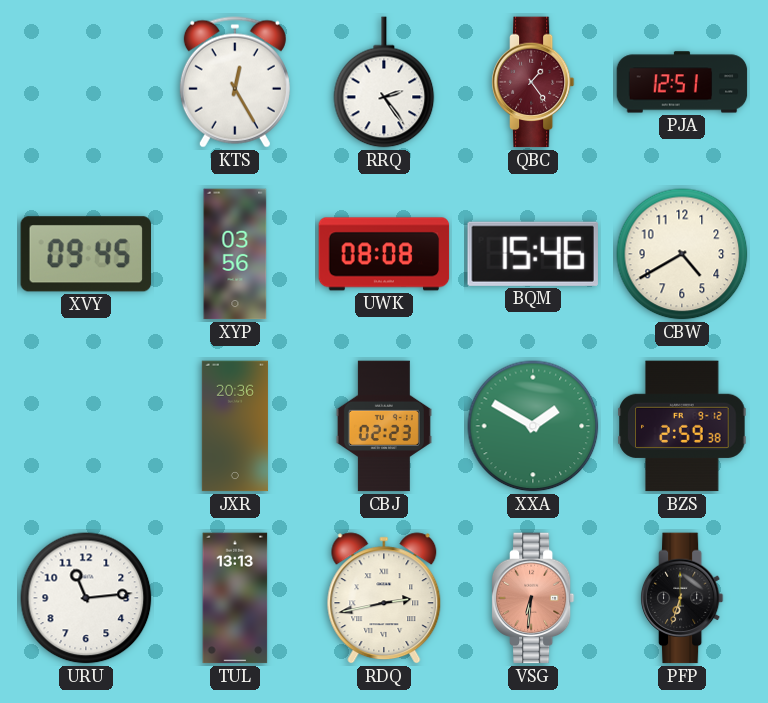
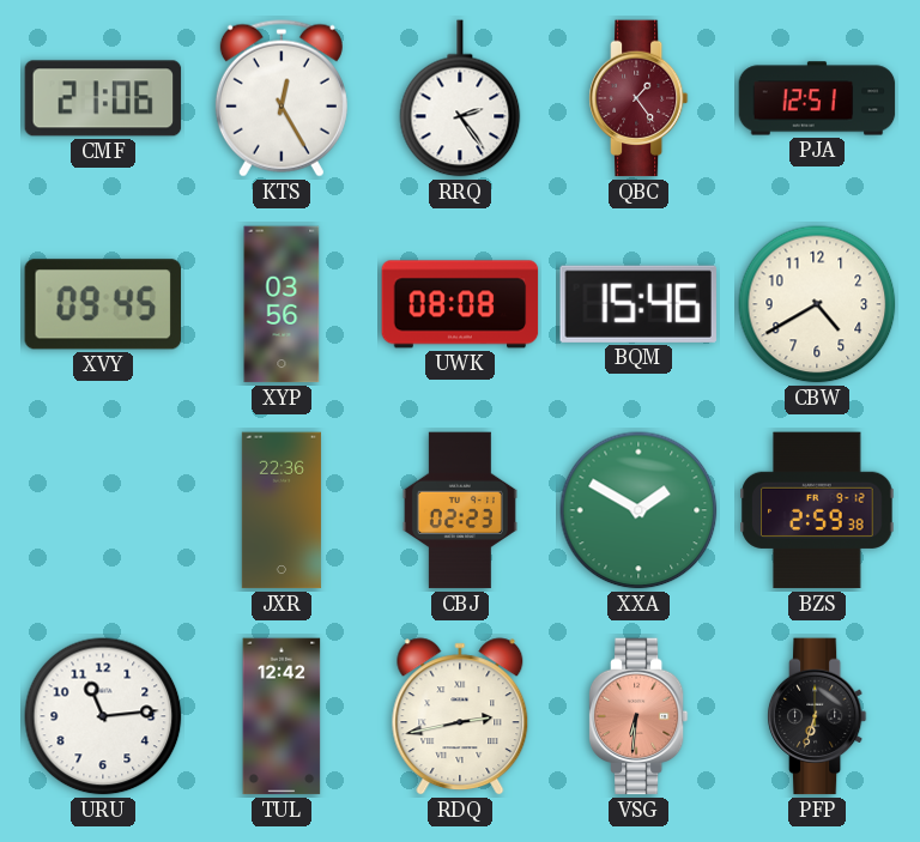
CMF: none -> 21:06 (103, 98)
JXR: 20:36 -> 22:36 (282, 510)
TUL: 13:13 -> 12:42 (282, 716)
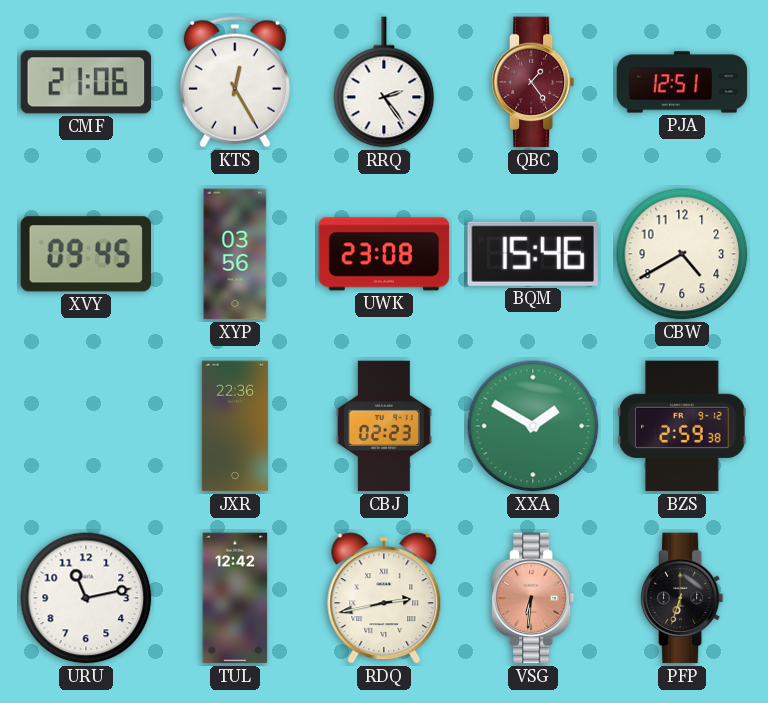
UWK: 08:08 -> 23:08 (384, 254)
URU: 11:14 -> 11:13 (86, 598)
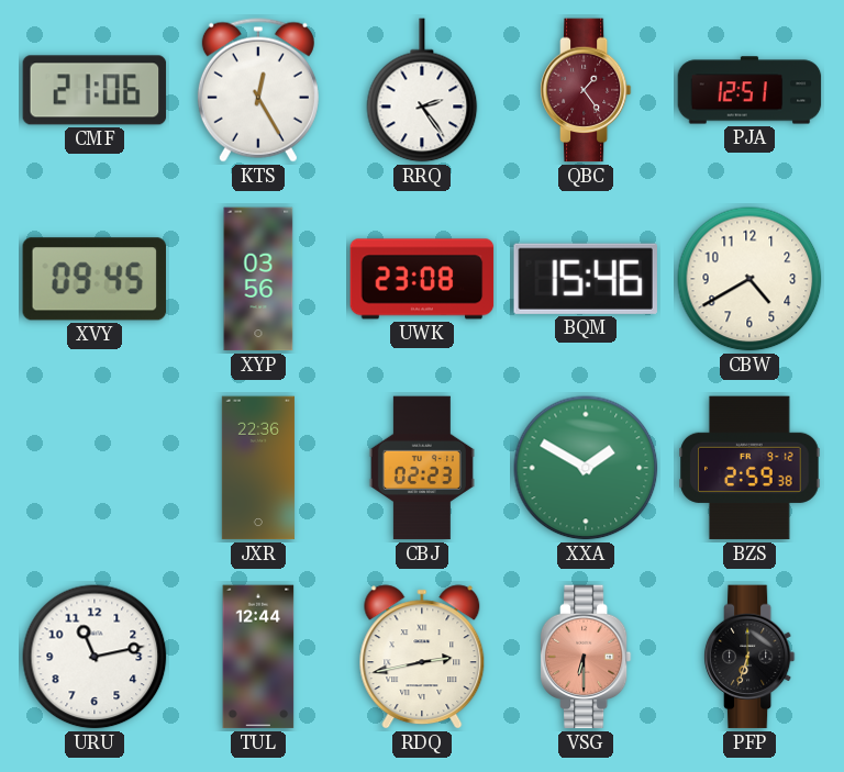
TUL: 12:42 -> 12:44 (258, 657)
VSG: 6:31 -> 6:30 (586, 657)
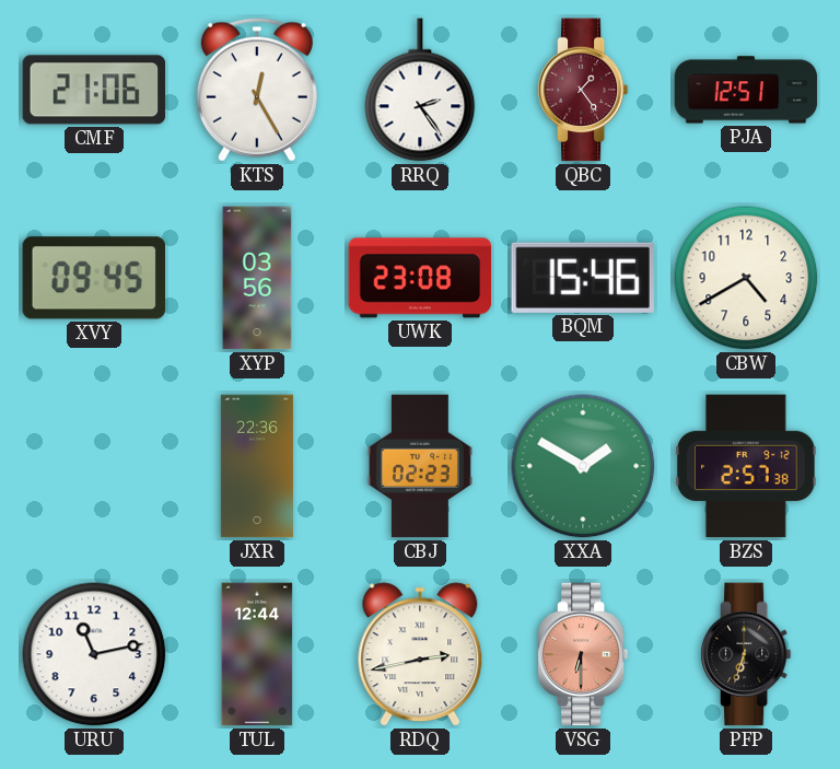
BZS: 2:59 -> 2:57 (746, 466)
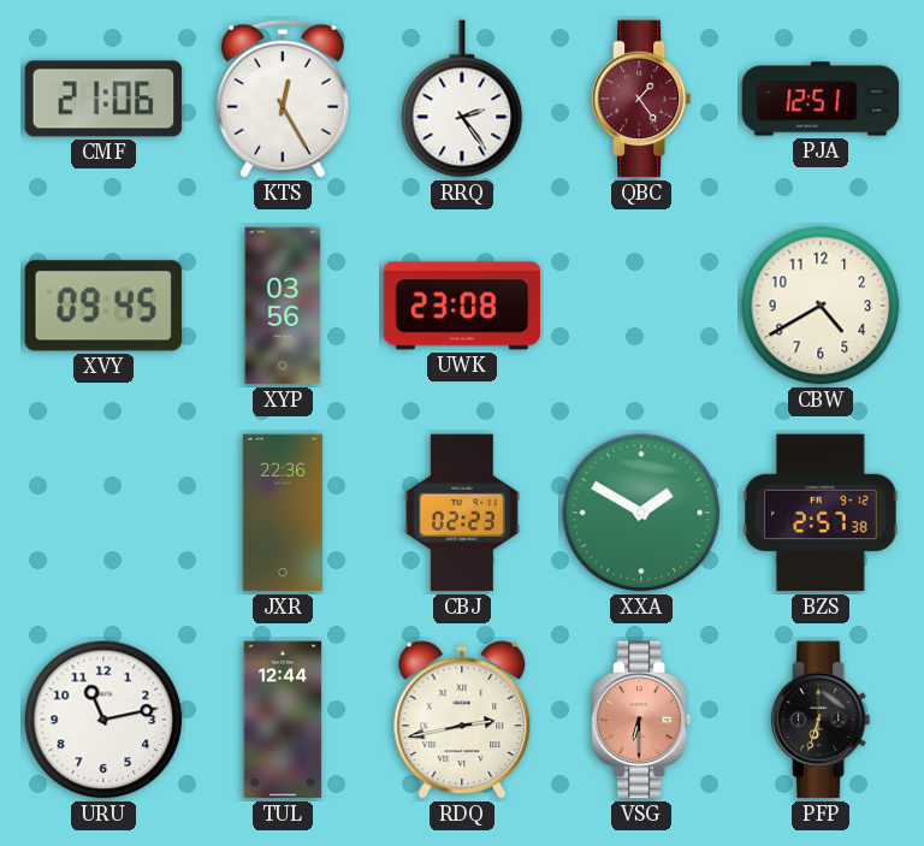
BQM: 15:46 -> none (583, 278)
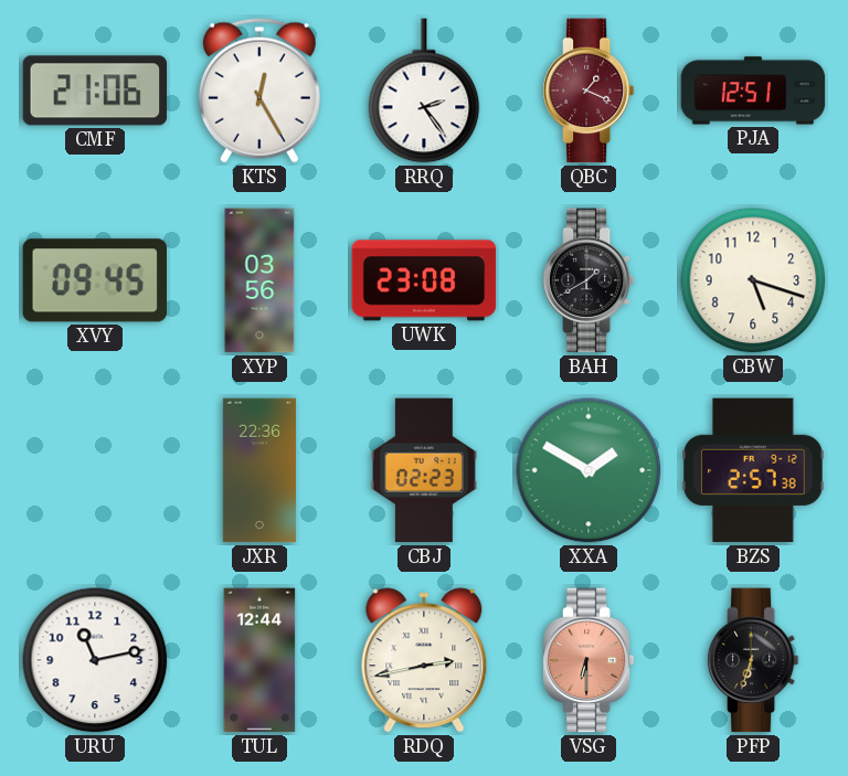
QBC: 1:24 -> 1:19 (589, 91)
BAH: none -> 1:40 (589, 280)
CBW: 4:40 -> 5:18 (753, 280)
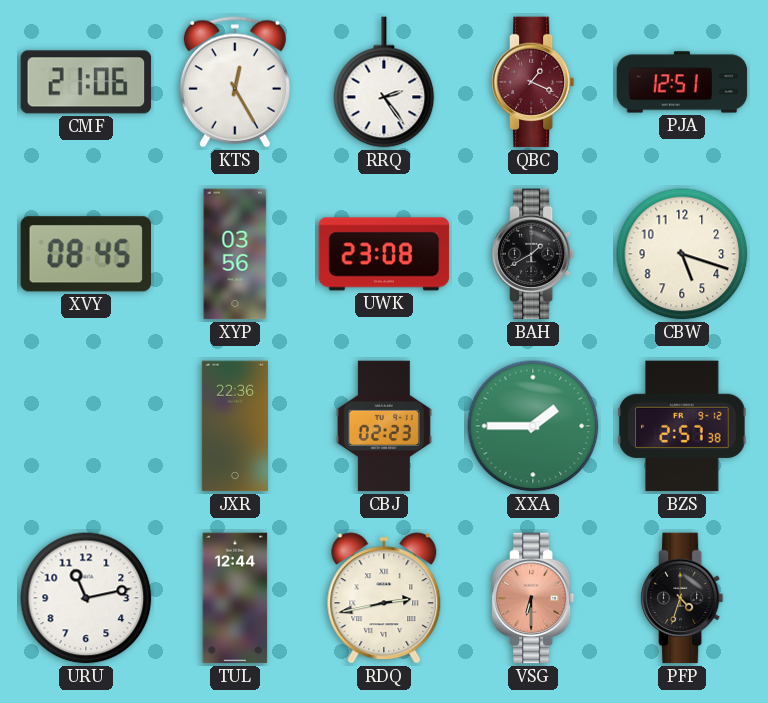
XVY: 09:45 -> 08:45 (85, 254)
XXA: 1:50 -> 1:45 (533, 426)
PFP: 6:33 -> 4:33 (682, 598)
